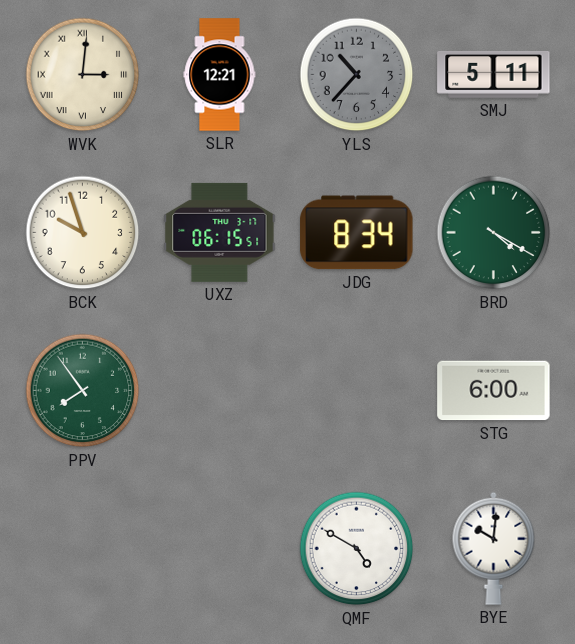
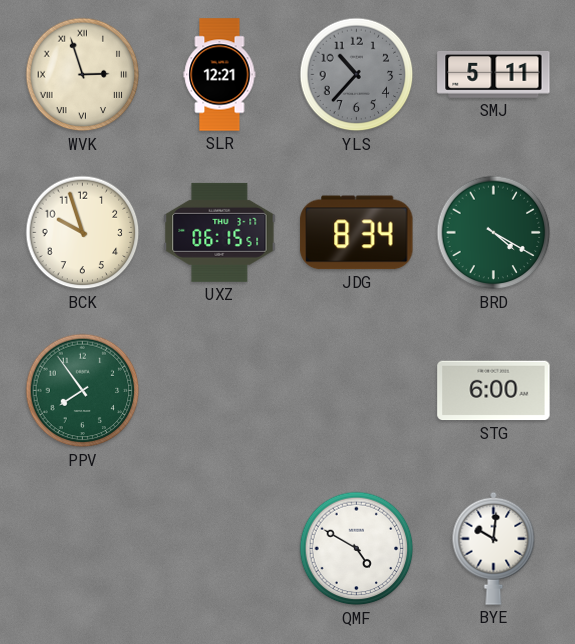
WVK: 3:01 -> 2:57 (83, 75)
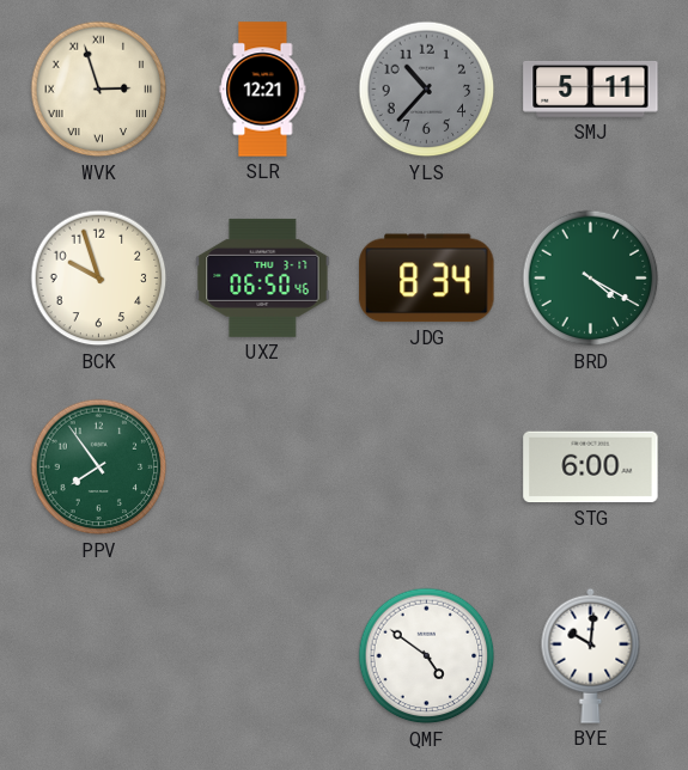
UXZ: 06:15 -> 06:50 (263, 277)
QMF: 4:50 -> 4:51 (427, 656)
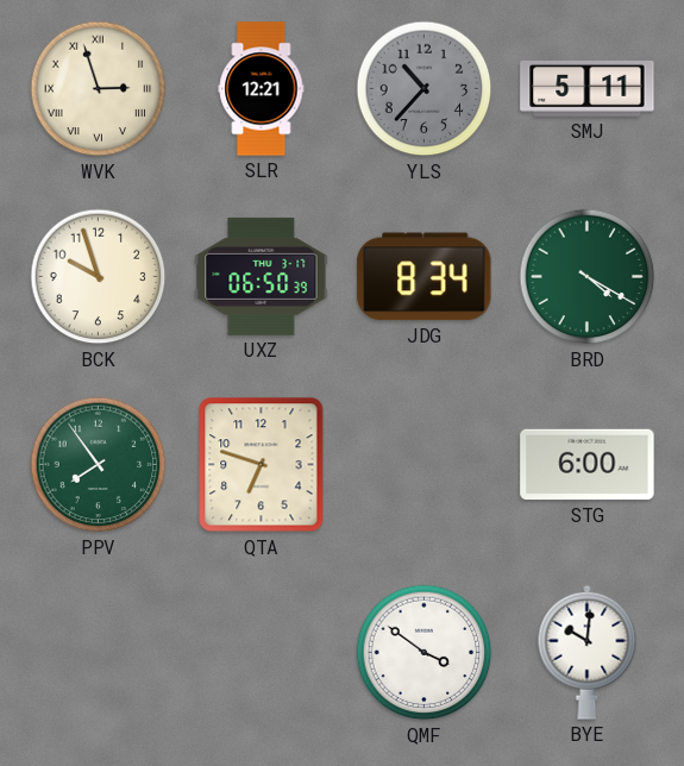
UXZ: 06:50:46 -> 06:50:39 (262, 276)
QTA: none -> 6:48 (262, 465)
QMF: 4:51 -> 3:51 (425, 653)
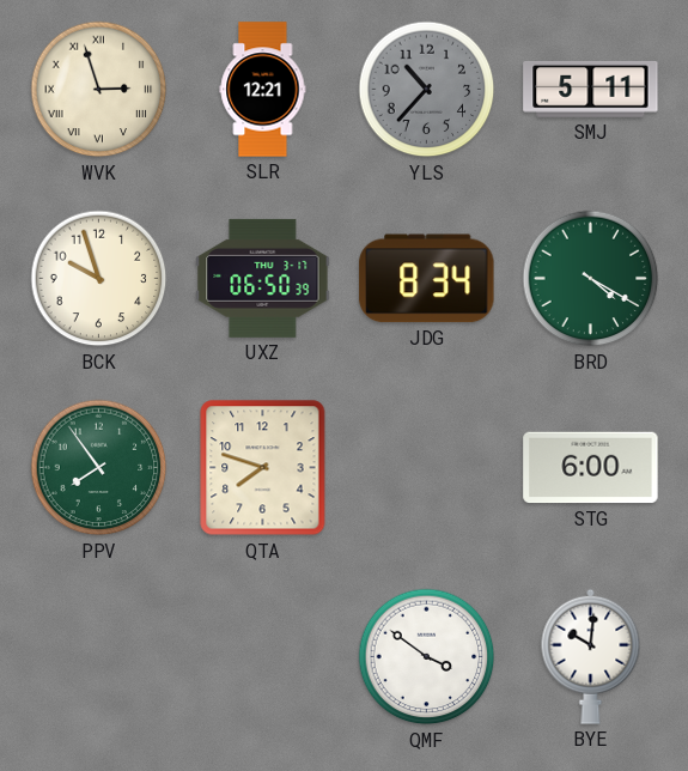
QTA: 6:48 -> 7:48 (263, 468)
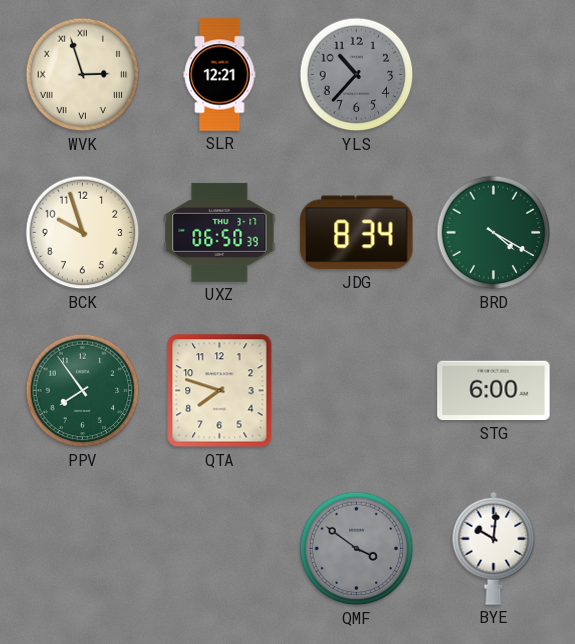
SMJ: 5:11 -> none (591, 89)
QMF dial: white -> grey (357, 549)
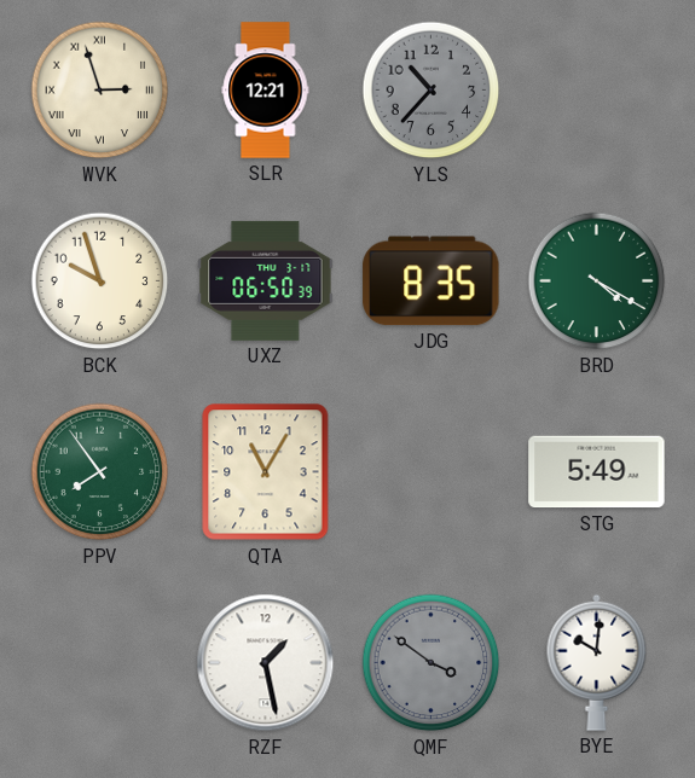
JDG: 8:34 -> 8:35 (432, 281)
QTA: 7:48 -> 11:05 (266, 472)
STG: 6:00 -> 5:49 (597, 472)
RZF: none -> 1:28 (266, 663)
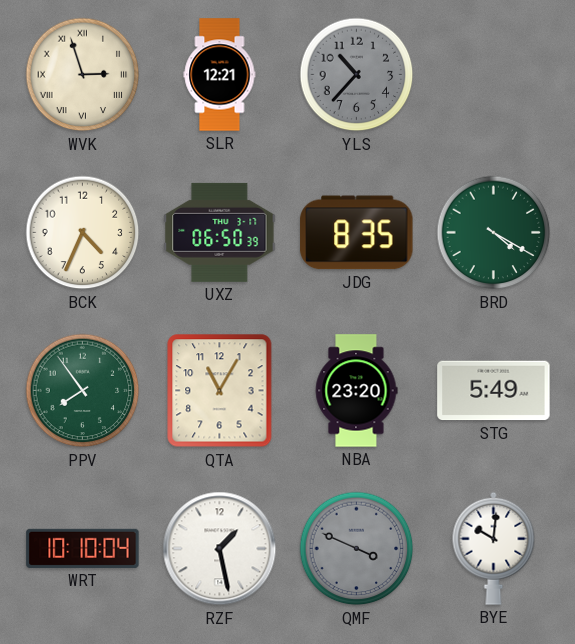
BCK: 9:57 -> 4:34 (83, 233)
NBA: none -> 23:20 (356, 391)
WRT: none -> 10:10 (83, 548)
QMF: 3:51 -> 3:49 (357, 549)
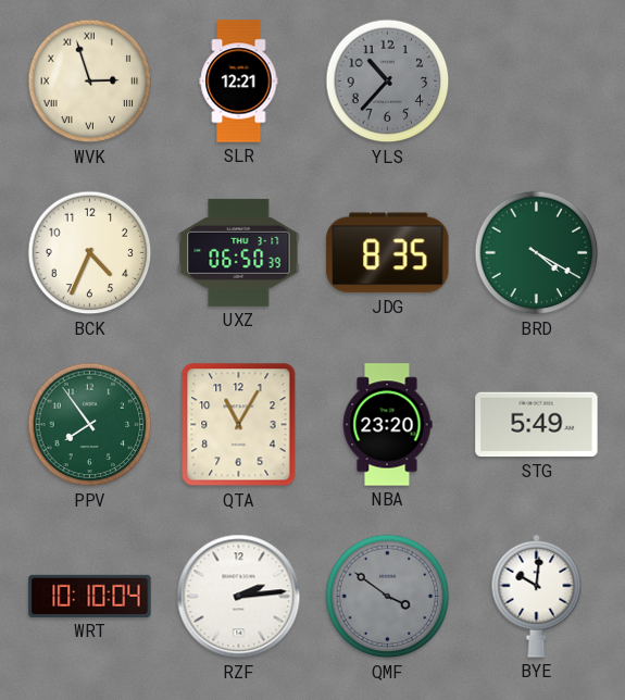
RZF: 1:28 -> 2:14 (239, 597)
QMF: 3:49 -> 3:51 (388, 597)
